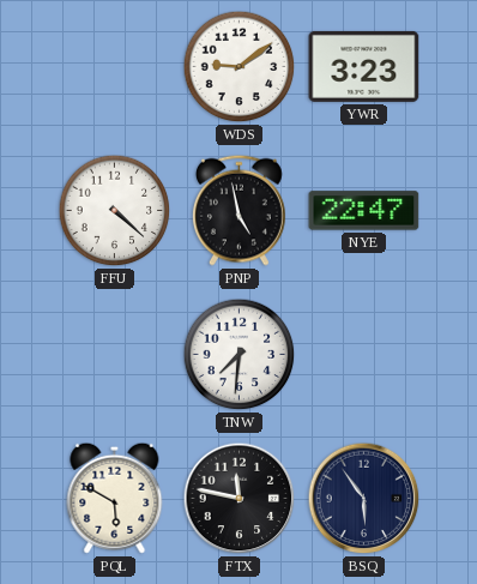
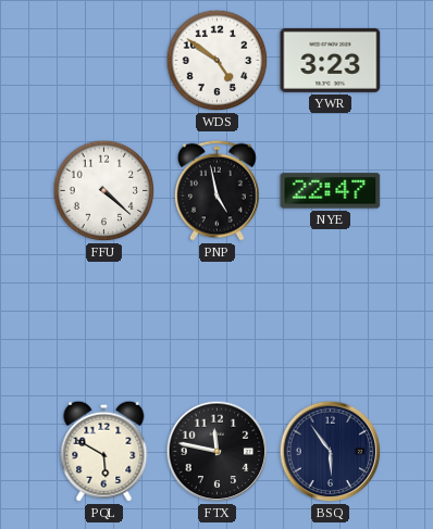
WDS: 9:09 -> 4:51 (218, 61)
TNW: 7:31 -> none (240, 355)
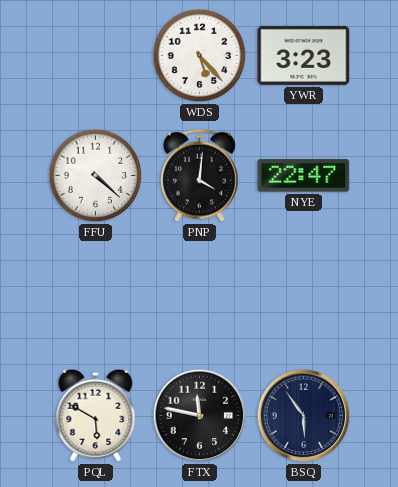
WDS: 4:51 -> 5:23 (200, 56)
PNP: 4:58 -> 4:01 (199, 175)
